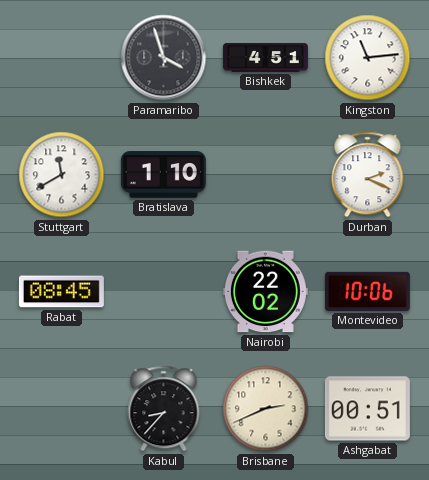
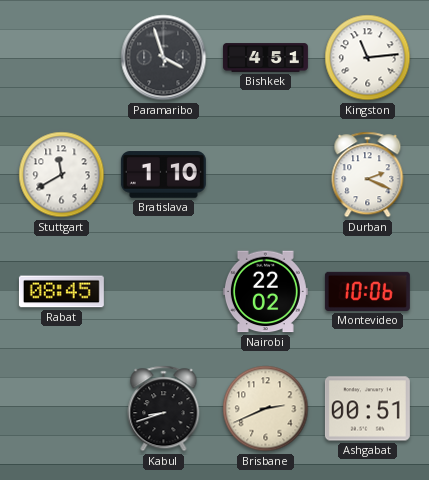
Kabul: 8:37 -> 8:42 (164, 409)
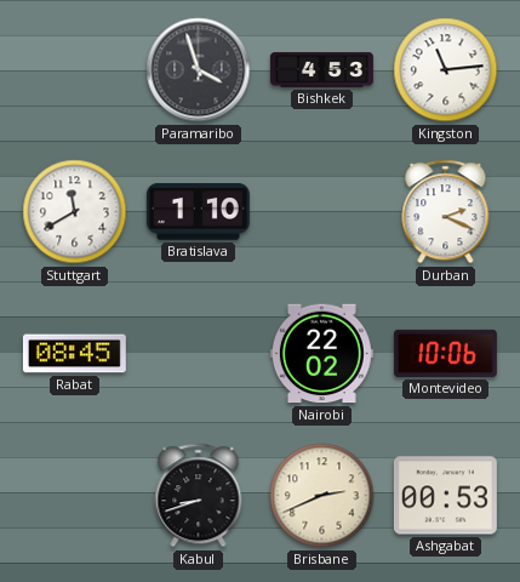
Bishkek: 4:51 -> 4:53 (321, 70)
Ashgabat: 00:51 -> 00:53 (445, 496)
